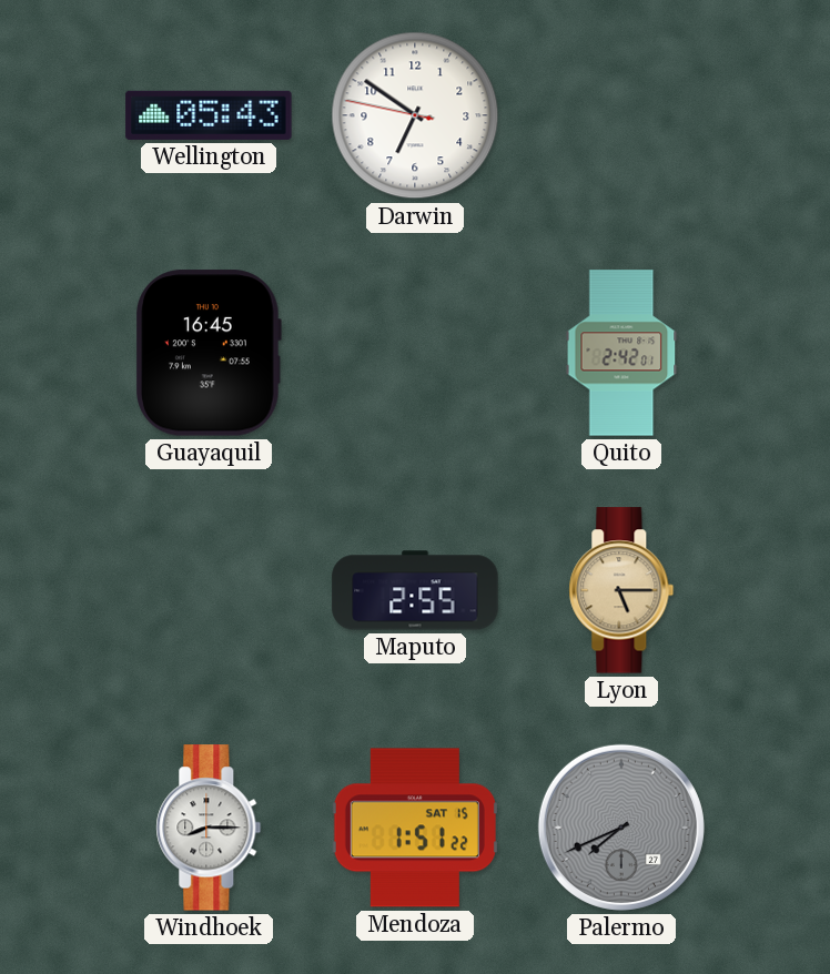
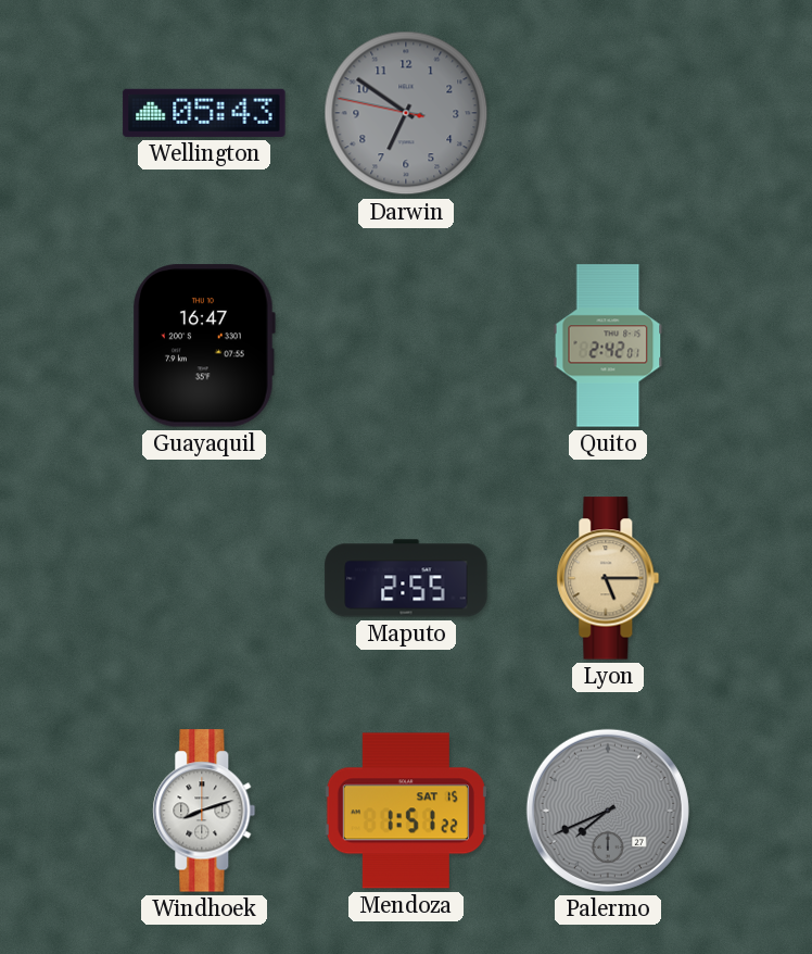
Darwin dial: white -> grey (406, 113)
Guayaquil: 16:45 -> 16:47 (204, 346)
Windhoek: 8:15 -> 8:12 (204, 811)
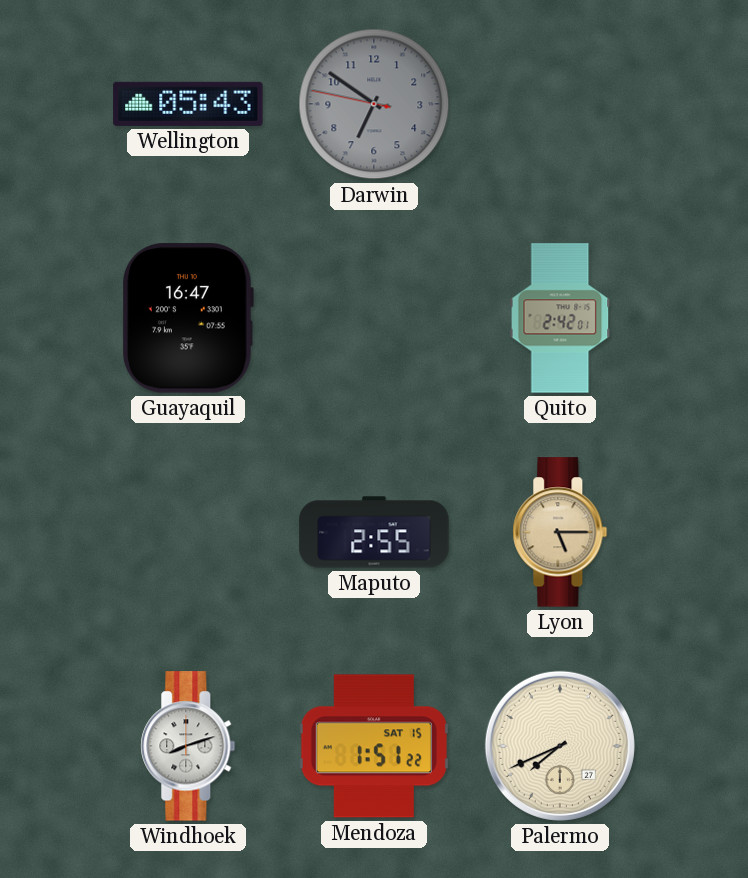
Palermo dial: grey -> cream (560, 746)
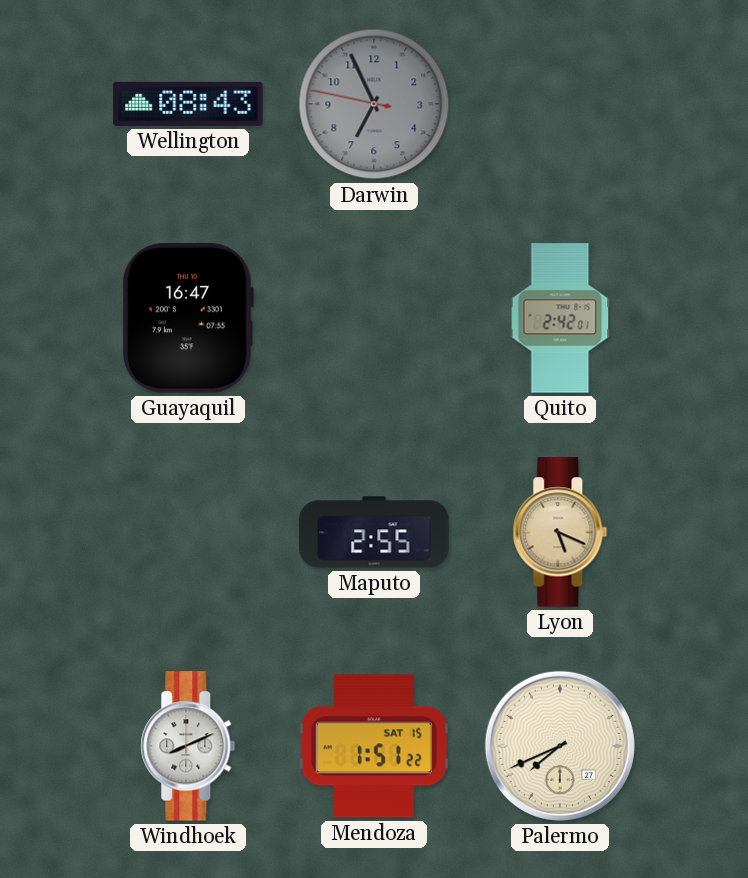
Wellington: 05:43 -> 08:43 (188, 104)
Darwin: 6:50 -> 6:55 (374, 104)
Lyon: 5:15 -> 5:19 (560, 532)
Windhoek: 8:12 -> 8:11 (188, 746)
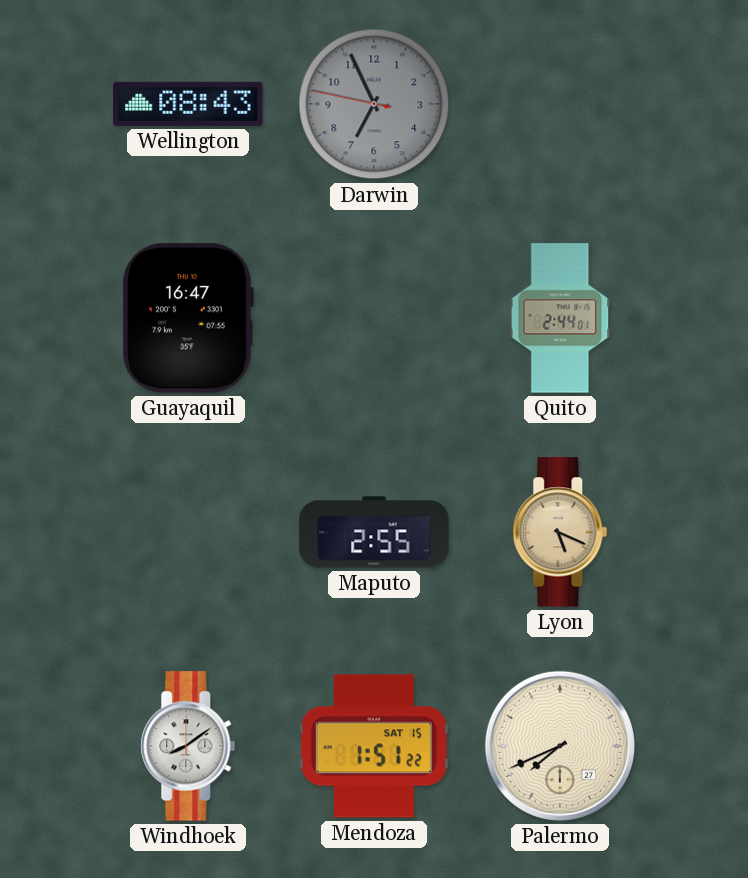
Quito: 2:42 -> 2:44 (560, 318)
Windhoek: 8:11 -> 8:09 (188, 746)
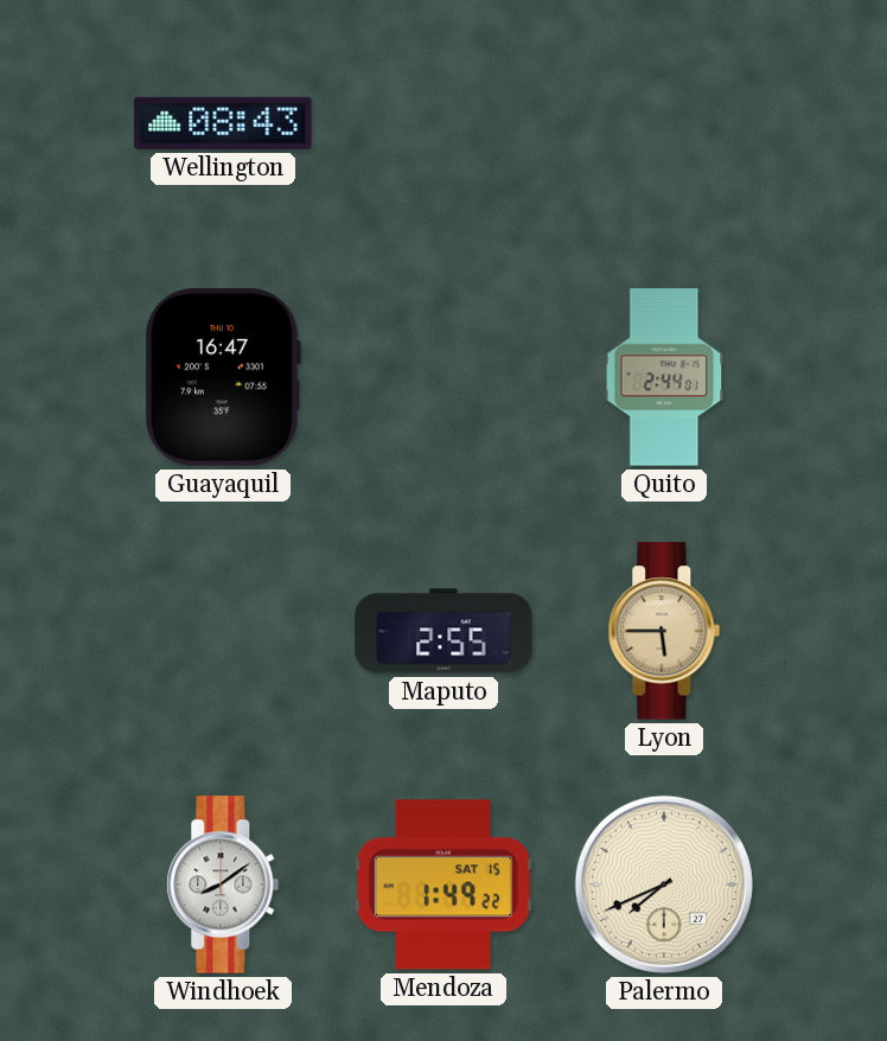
Darwin: 6:55 -> none (374, 104)
Lyon: 5:19 -> 5:45 (664, 631)
Mendoza: 1:51 -> 1:49 (443, 884)
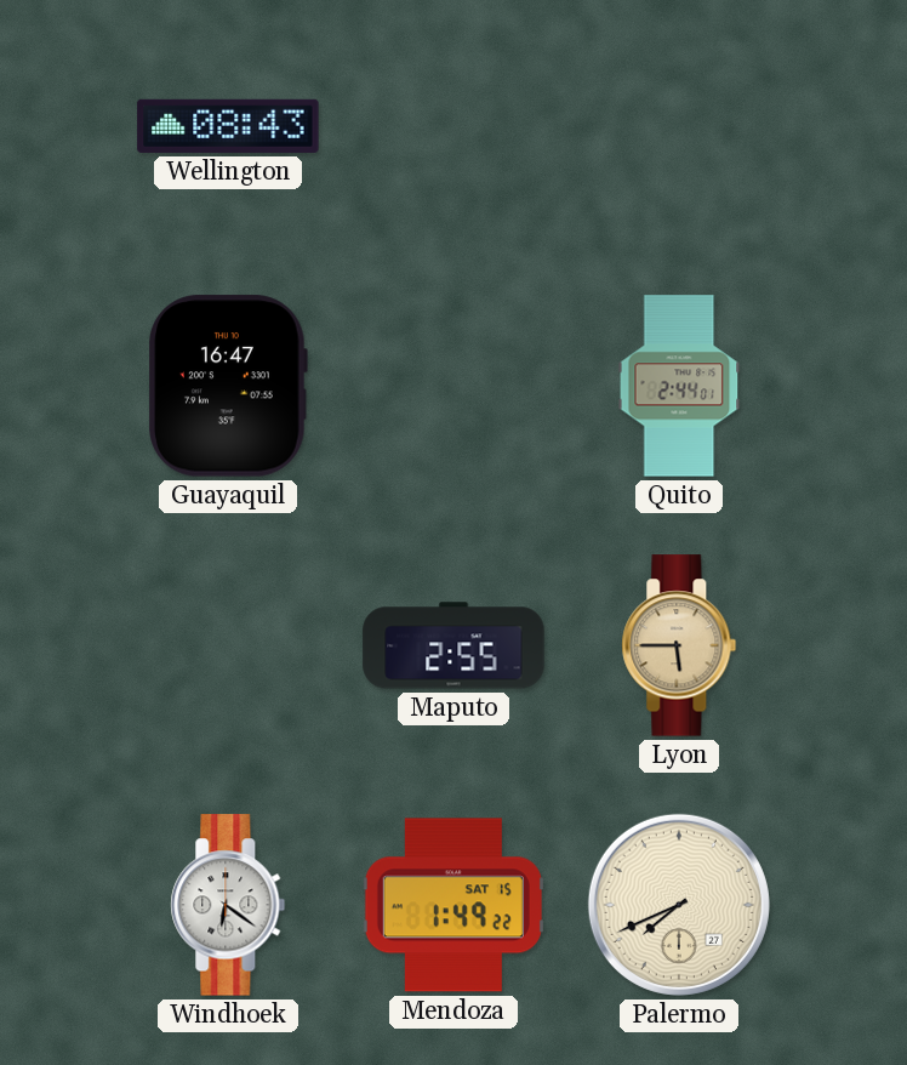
Windhoek: 8:09 -> 6:21 (228, 905)
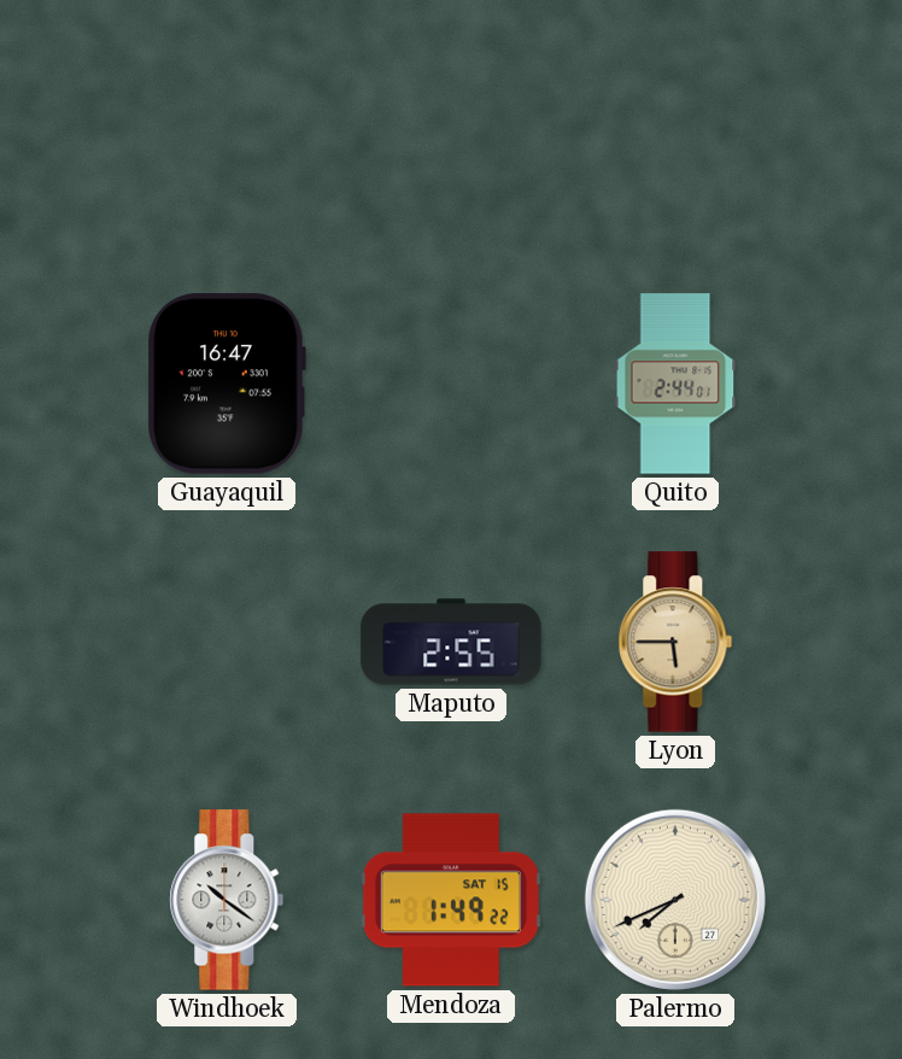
Wellington: 08:43 -> none (228, 126)
Windhoek: 6:21 -> 10:21 (227, 900)
